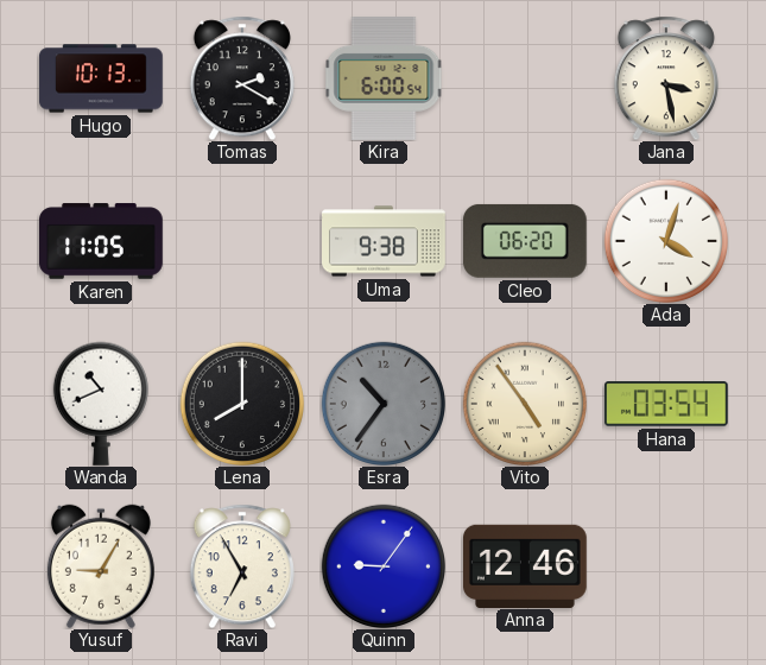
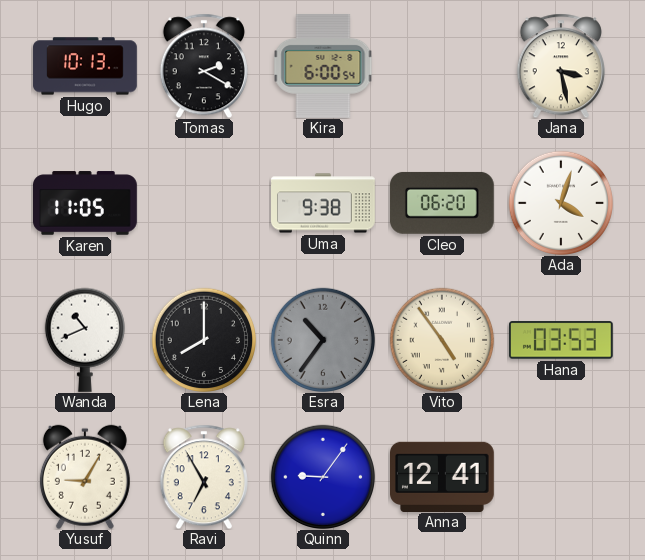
Hana: 03:54 -> 03:53 (561, 340)
Anna: 12:46 -> 12:41 (443, 476)
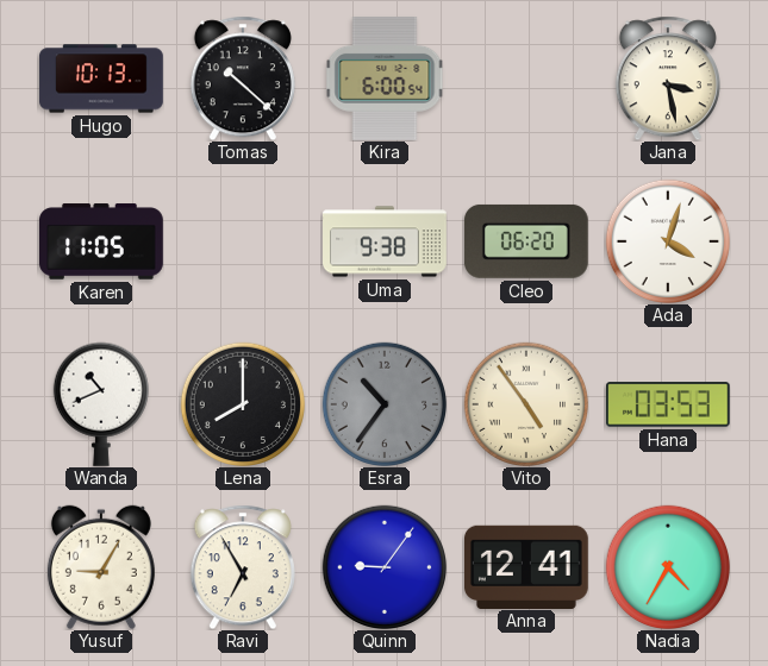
Tomas: 2:20 -> 10:22 (243, 78)
Nadia: none -> 4:35 (667, 566)
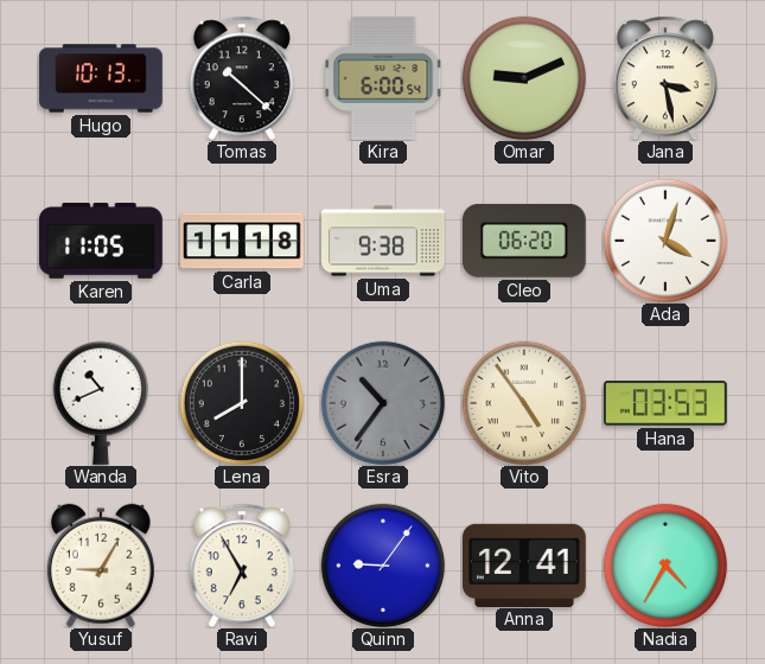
Omar: none -> 9:11 (523, 77)
Carla: none -> 11:18 (242, 241)
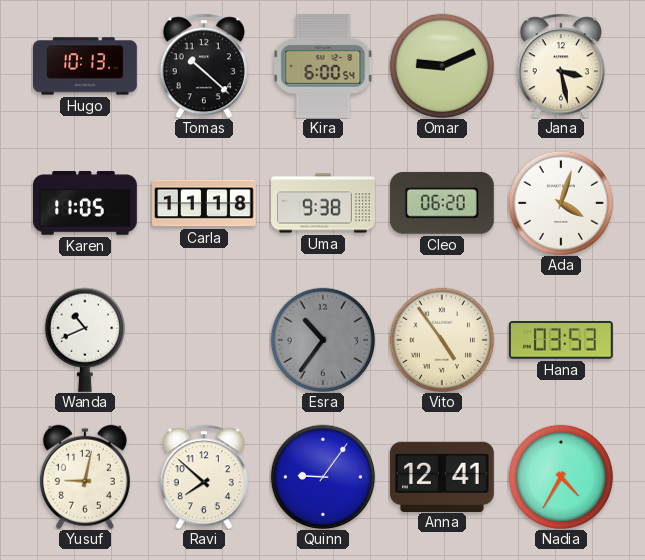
Lena: 8:00 -> none (241, 402)
Yusuf: 9:05 -> 9:02 (85, 477)
Ravi: 6:55 -> 7:52 (204, 477)
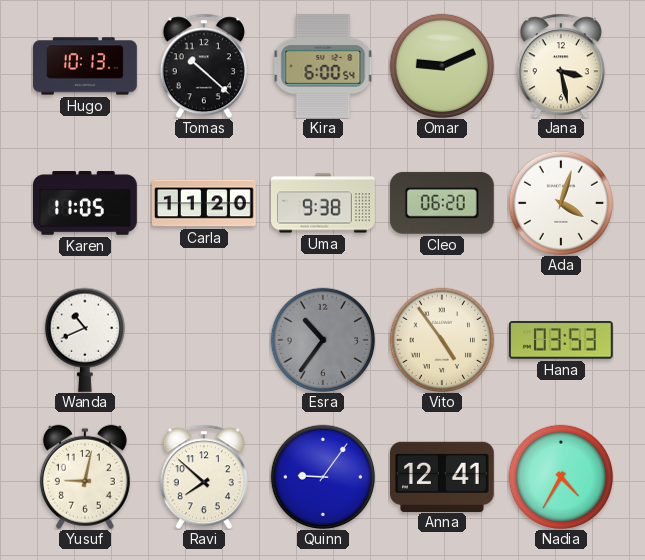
Carla: 11:18 -> 11:20 (204, 203)
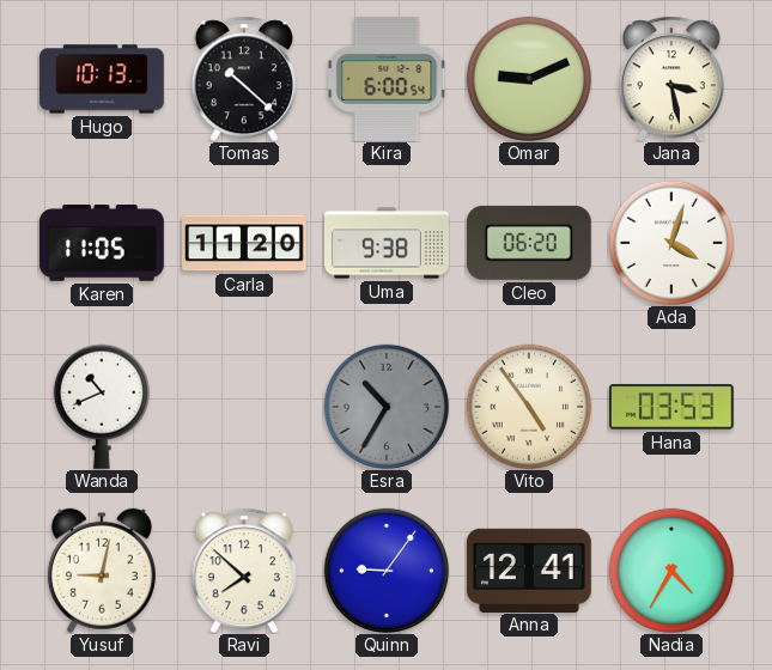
Esra: 10:36 -> 10:35 (385, 406)
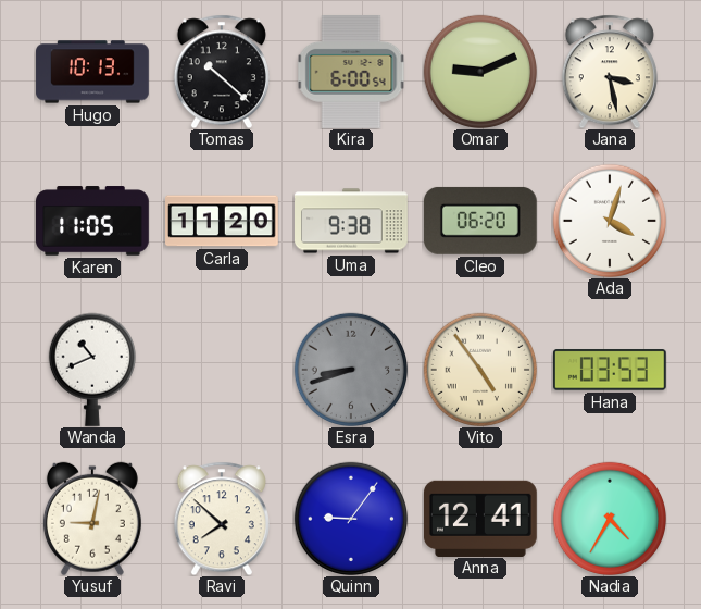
Esra: 10:35 -> 8:42 (350, 369)
